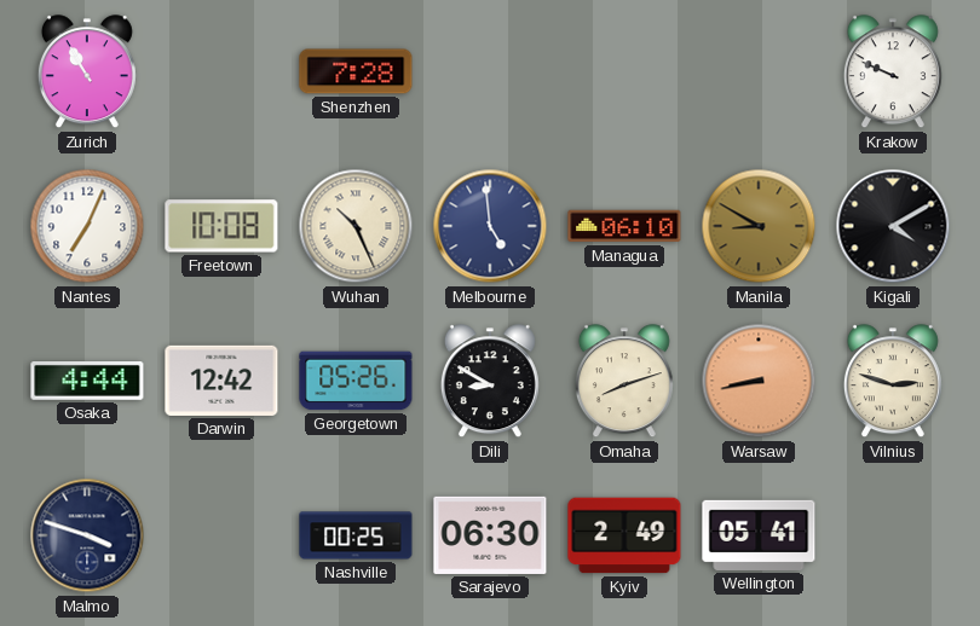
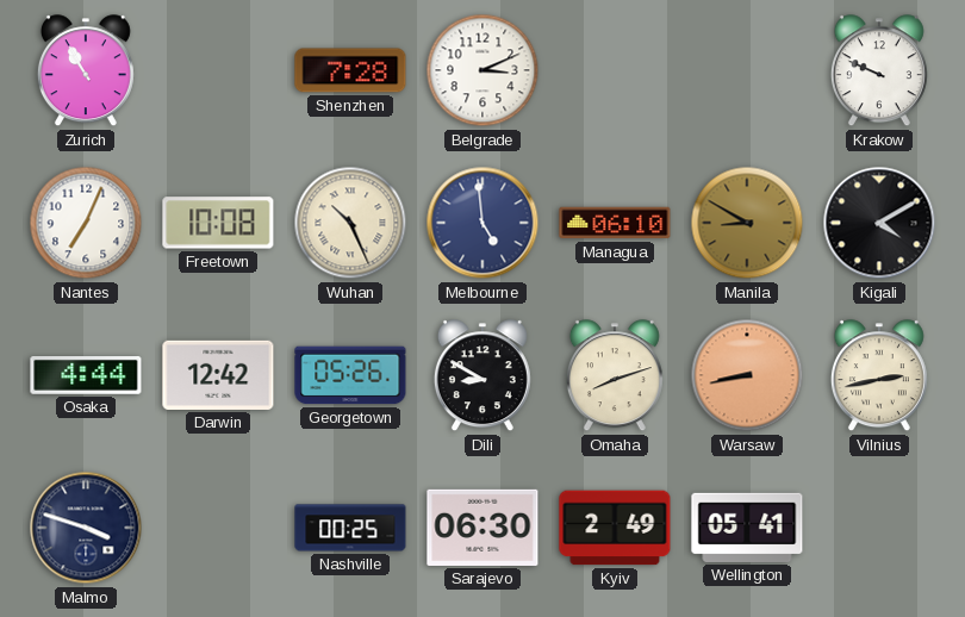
Belgrade: none -> 3:11 (482, 70)
Vilnius: 2:48 -> 2:43 (879, 376)
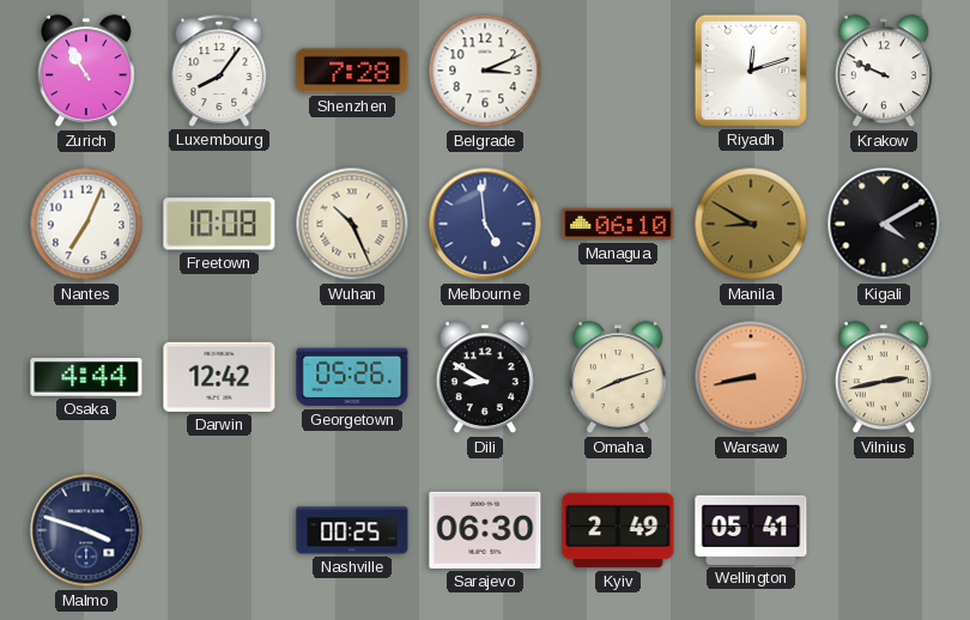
Luxembourg: none -> 8:06 (219, 71)
Riyadh: none -> 12:12 (751, 71)
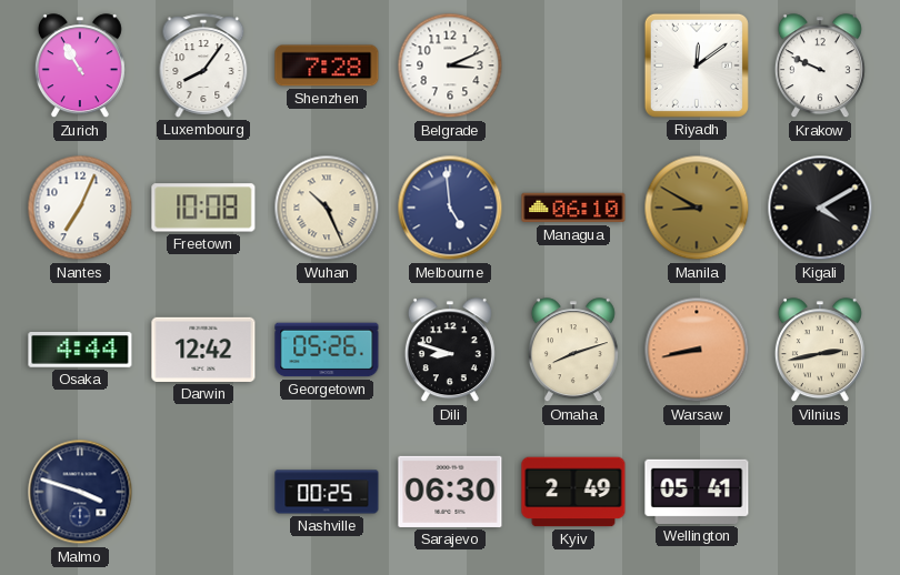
Riyadh: 12:12 -> 12:09 (697, 65)
Dili: 8:50 -> 8:48 (450, 351)
